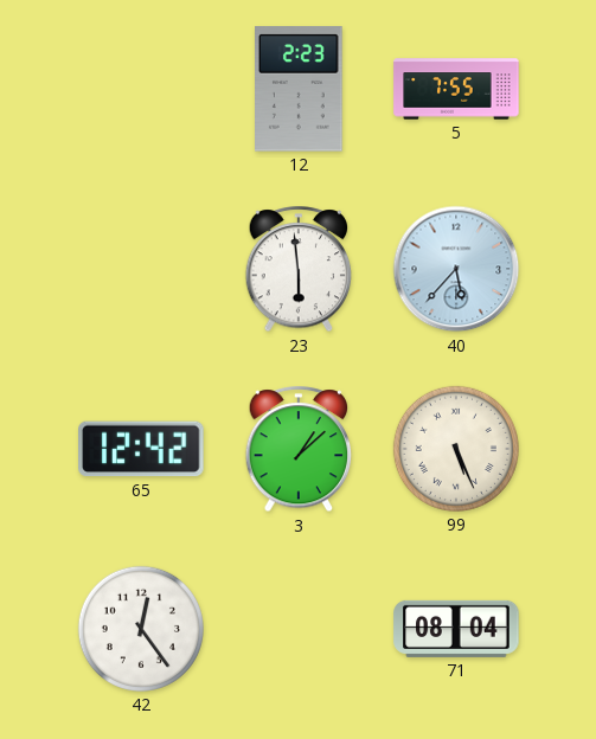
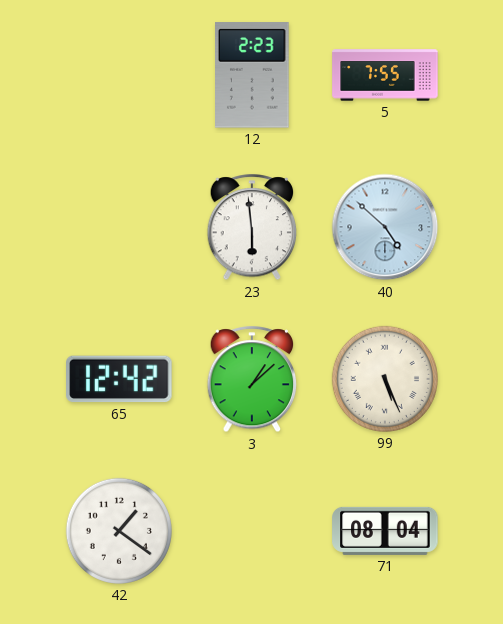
40: 5:37 -> 4:52 (385, 227)
42: 12:24 -> 1:21 (119, 531)
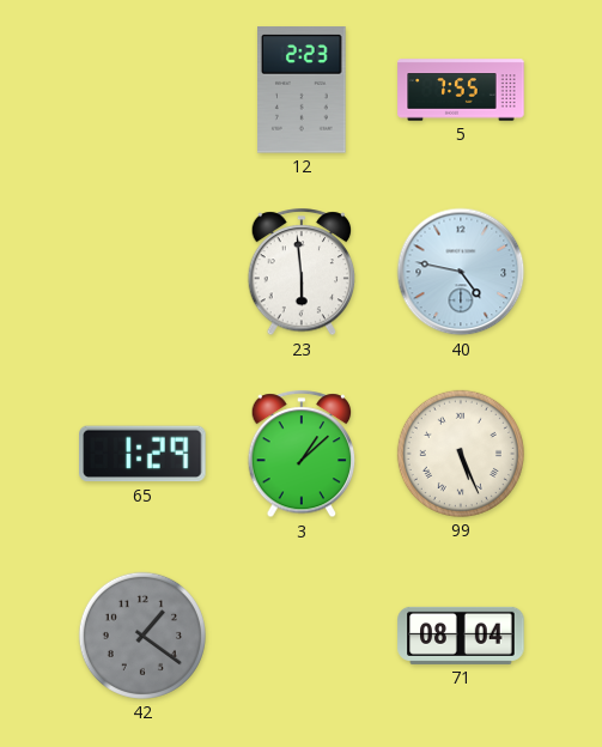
40: 4:52 -> 4:47 (461, 272)
65: 12:42 -> 1:29 (142, 454)
42 dial: white -> grey (142, 636)
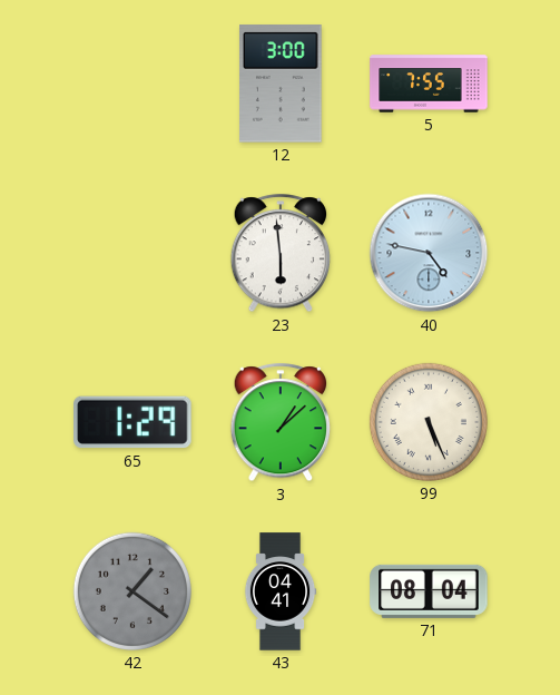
12: 2:23 -> 3:00 (282, 84)
43: none -> 04:41 (281, 591)
